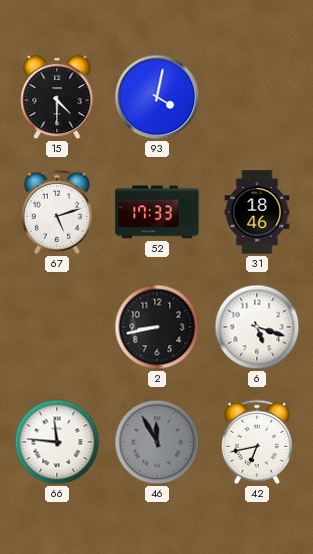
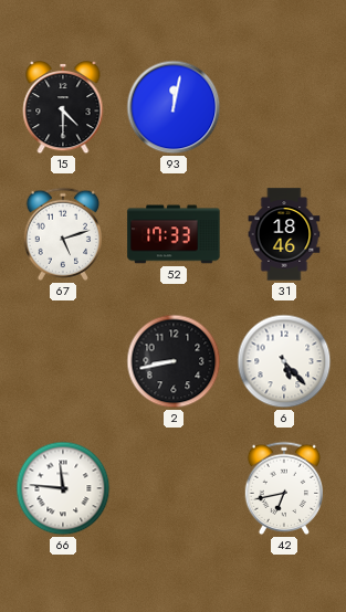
93: 4:02 -> 12:02 (174, 107)
6: 5:18 -> 5:23 (284, 361)
46: 11:55 -> none (157, 442)
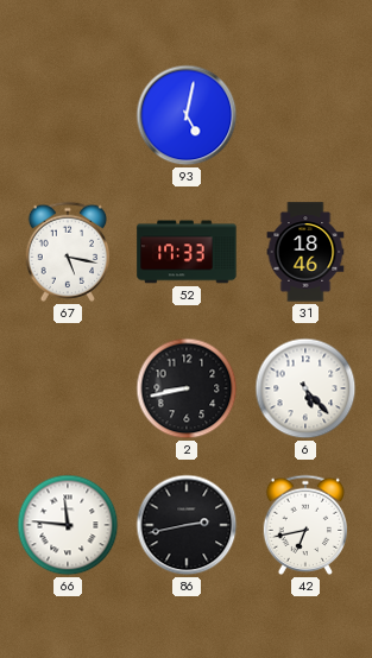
15: 4:30 -> none (63, 107)
93: 12:02 -> 5:02 (187, 115)
67: 5:12 -> 5:17 (68, 252)
86: none -> 2:43 (187, 525)
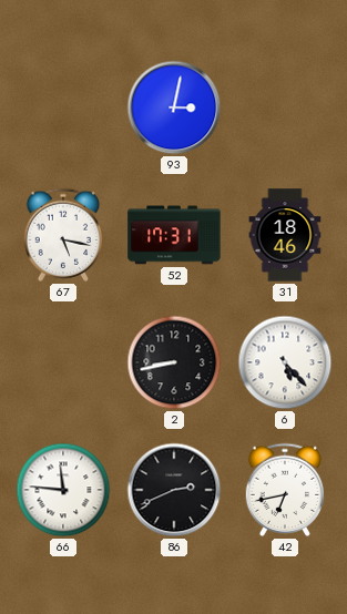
93: 5:02 -> 3:02 (174, 108)
52: 17:33 -> 17:31 (174, 235)
86: 2:43 -> 2:41 (174, 490)
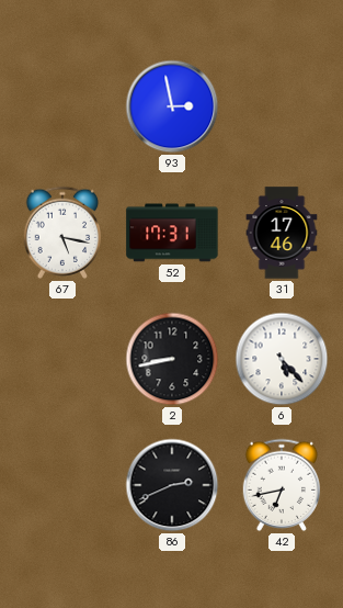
93: 3:02 -> 2:58 (172, 106)
31: 18:46 -> 17:46 (282, 233)
66: 11:46 -> none (63, 490)
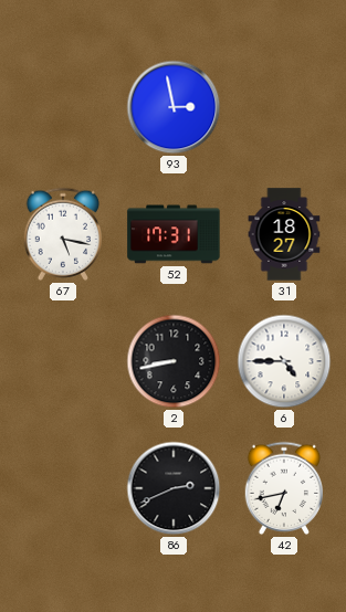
31: 17:46 -> 18:27 (284, 234)
6: 5:23 -> 4:45 (284, 361)
